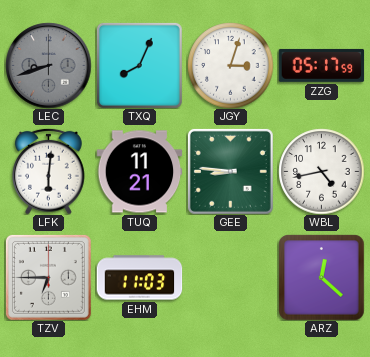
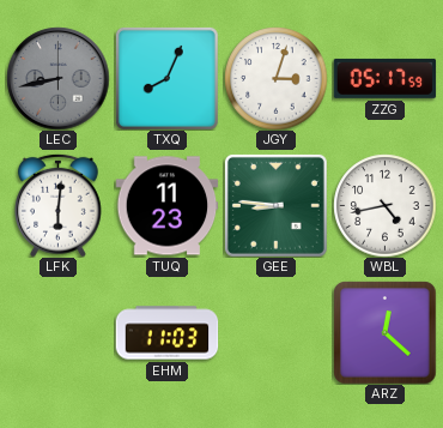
LEC: 8:42 -> 8:43 (57, 78)
TUQ: 11:21 -> 11:23 (166, 206)
TZV: 6:45 -> none (48, 277)
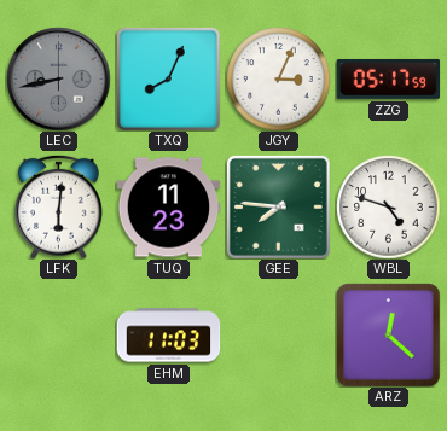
JGY: 3:03 -> 3:04 (278, 78)
GEE: 8:46 -> 7:46 (278, 206)
WBL: 4:43 -> 4:48 (388, 206)
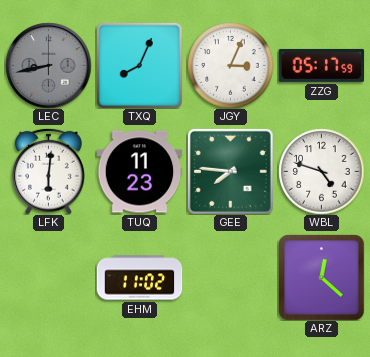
EHM: 11:03 -> 11:02 (139, 278)
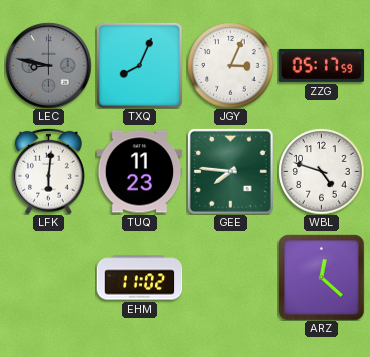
LEC: 8:43 -> 8:47 (48, 65)
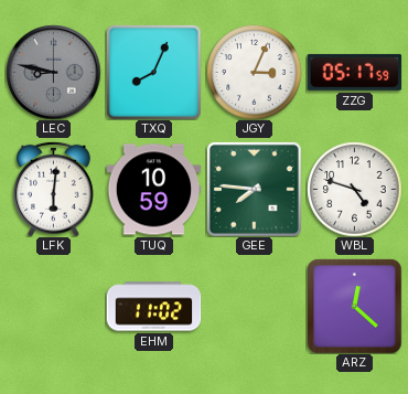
TUQ: 11:23 -> 10:59 (153, 190)
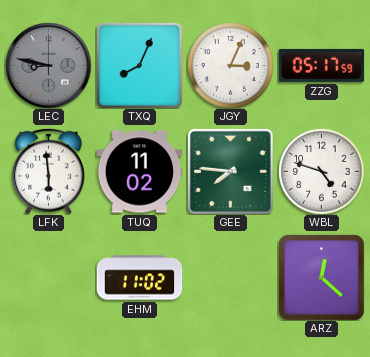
LFK: 6:01 -> 5:59 (49, 171)
TUQ: 10:59 -> 11:02 (139, 172)
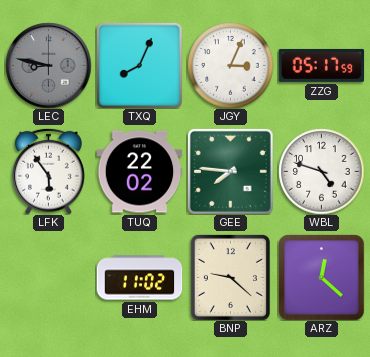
LFK: 5:59 -> 5:54 (49, 171)
TUQ: 11:02 -> 22:02 (139, 172)
BNP: none -> 9:22 (230, 277)
